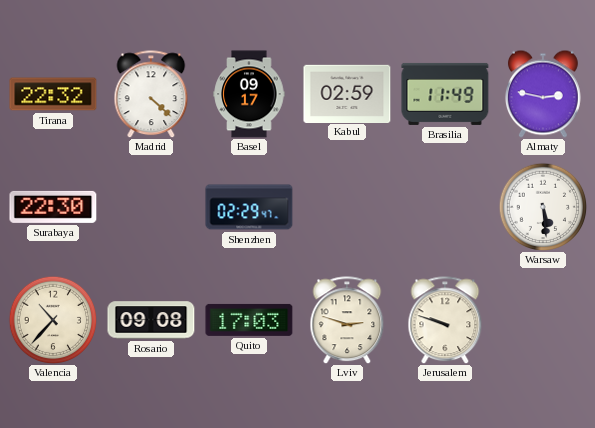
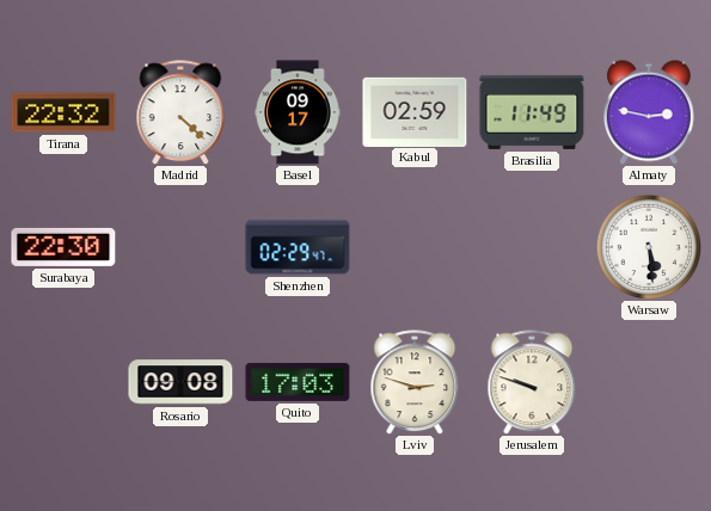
Valencia: 10:37 -> none (53, 320)
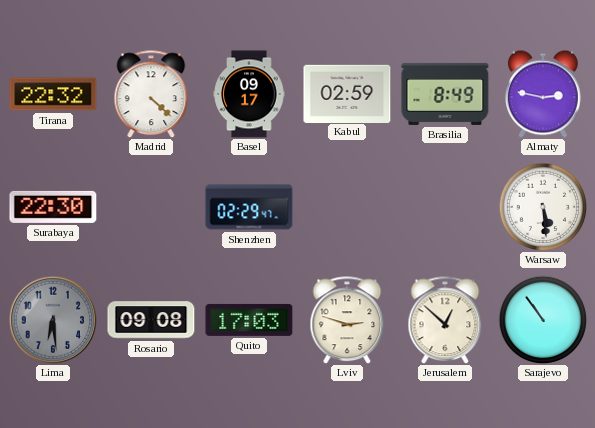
Brasilia: 11:49 -> 8:49 (445, 94)
Lima: none -> 6:29 (53, 320)
Jerusalem: 9:48 -> 12:52 (445, 320)
Sarajevo: none -> 10:54 (543, 320)
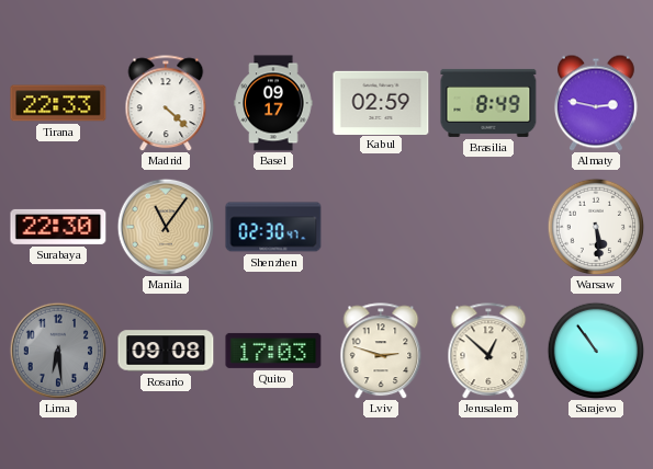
Tirana: 22:32 -> 22:33 (58, 103)
Manila: none -> 11:06 (166, 227)
Shenzhen: 02:29 -> 02:30 (273, 227)
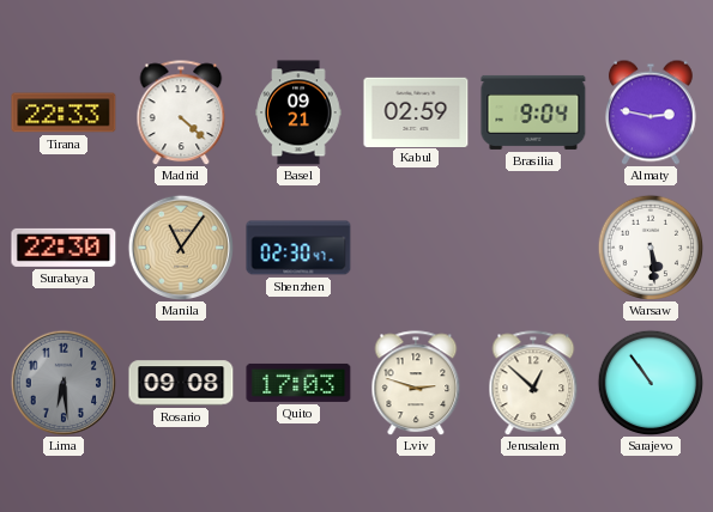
Basel: 09:17 -> 09:21 (298, 112)
Brasilia: 8:49 -> 9:04 (533, 112)
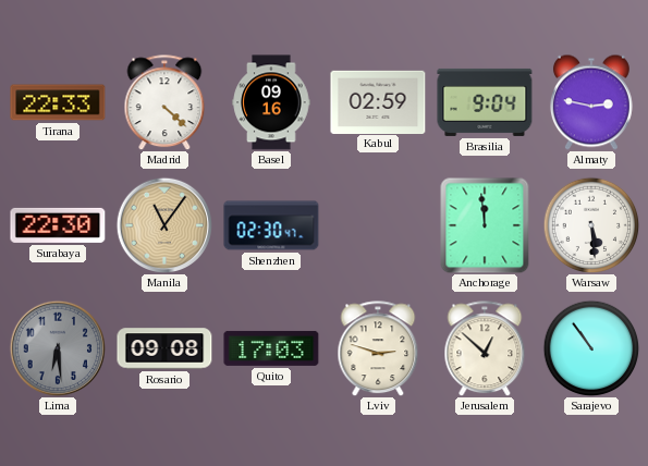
Basel: 09:21 -> 09:16 (271, 102)
Anchorage: none -> 11:59 (485, 225)
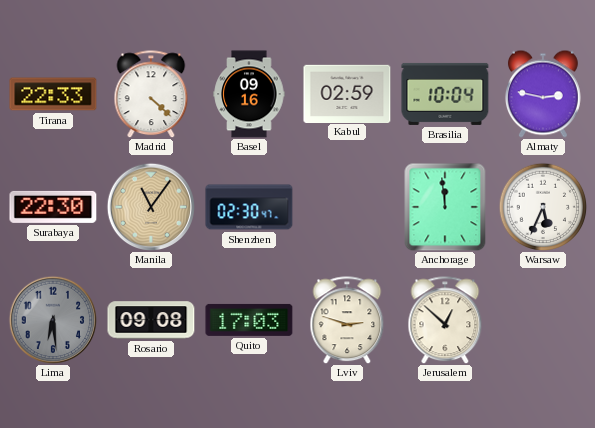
Brasilia: 9:04 -> 10:04 (445, 94)
Warsaw: 5:29 -> 5:34 (543, 207)
Sarajevo: 10:54 -> none (591, 348)
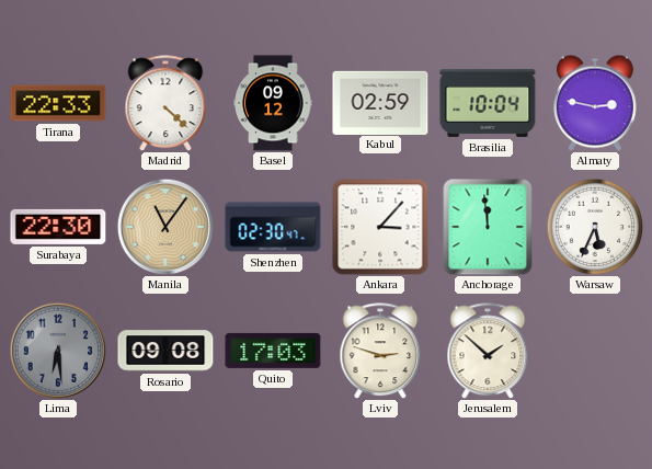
Basel: 09:16 -> 09:12 (273, 103)
Ankara: none -> 3:07 (380, 227)
Jerusalem: 12:52 -> 1:52 (488, 351)
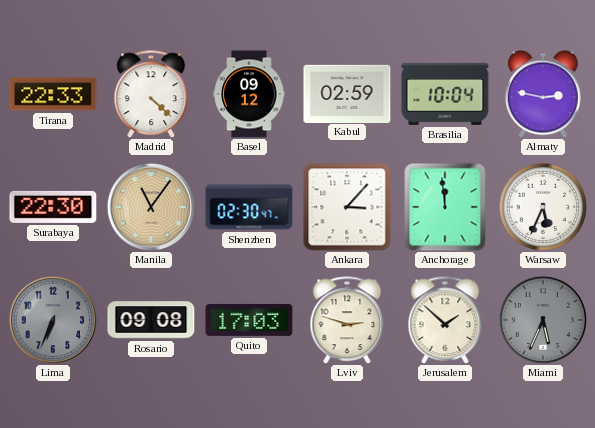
Lima: 6:29 -> 6:34 (53, 320)
Miami: none -> 5:34 (543, 320)
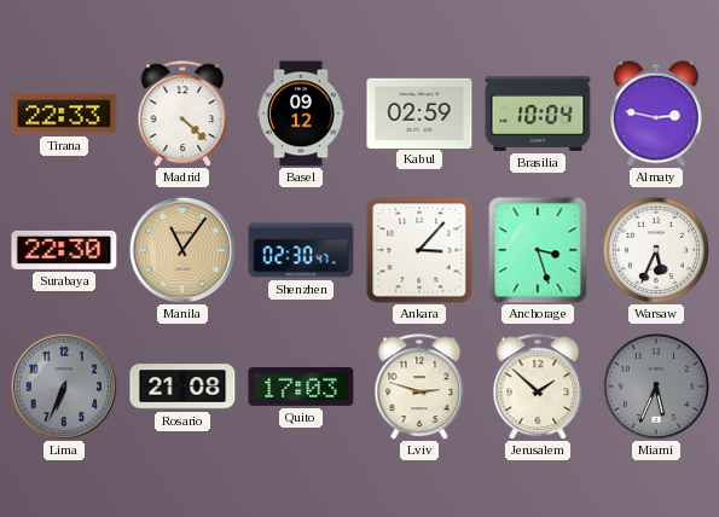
Anchorage: 11:59 -> 3:27 (538, 250)
Rosario: 09:08 -> 21:08 (182, 387)
